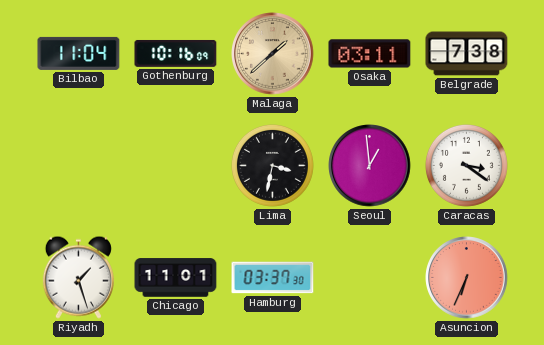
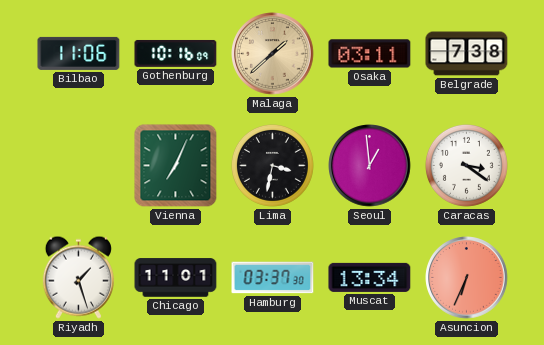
Bilbao: 11:04 -> 11:06 (79, 53)
Vienna: none -> 7:04 (176, 166)
Muscat: none -> 13:34 (370, 277)
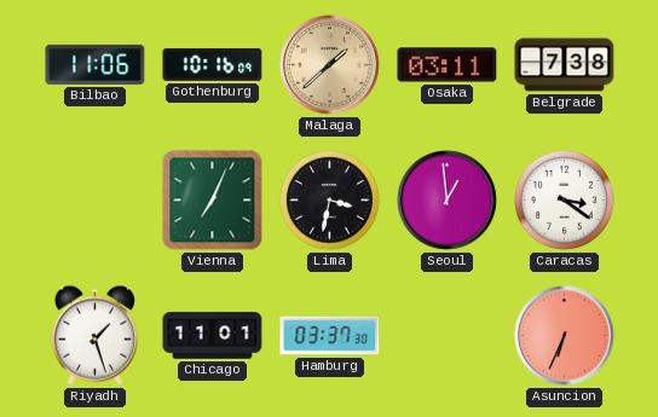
Muscat: 13:34 -> none (370, 277)
